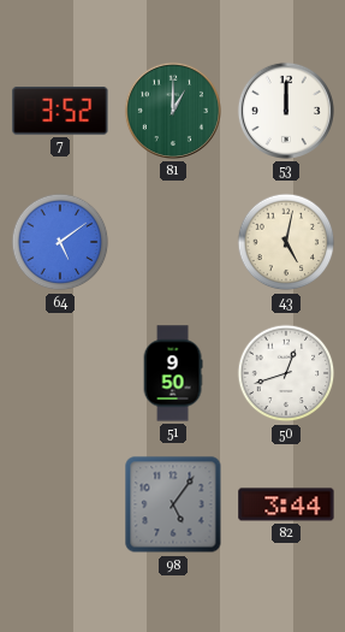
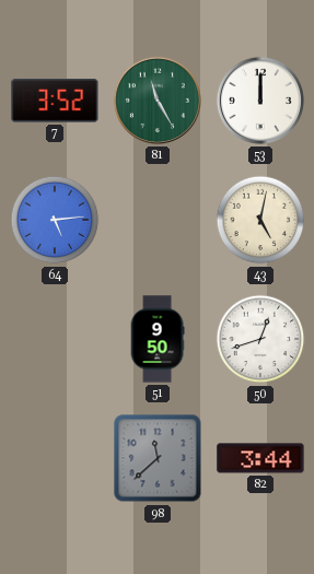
81: 1:00 -> 11:25 (158, 101)
64: 5:09 -> 5:14 (55, 220)
98: 5:06 -> 11:38 (158, 458)
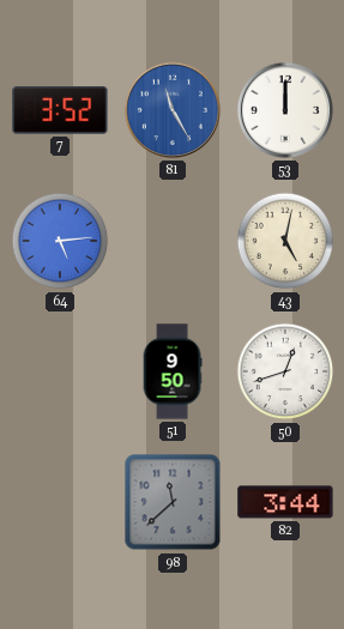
81 dial: green -> blue (173, 110)
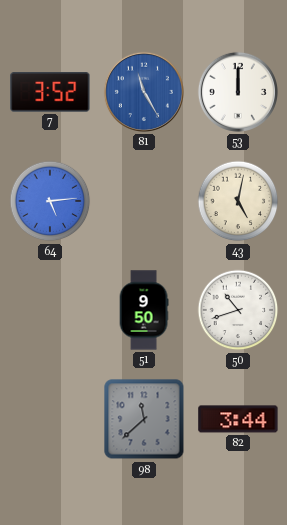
50: 12:42 -> 10:42 (238, 310)
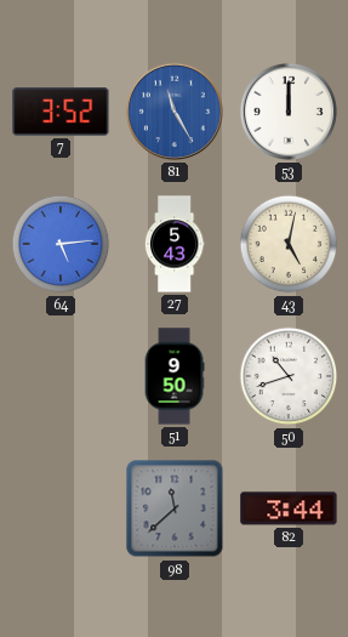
27: none -> 5:43 (175, 244)
